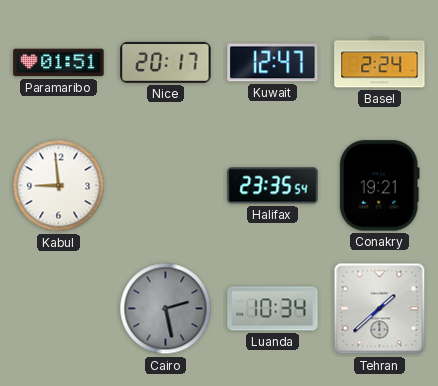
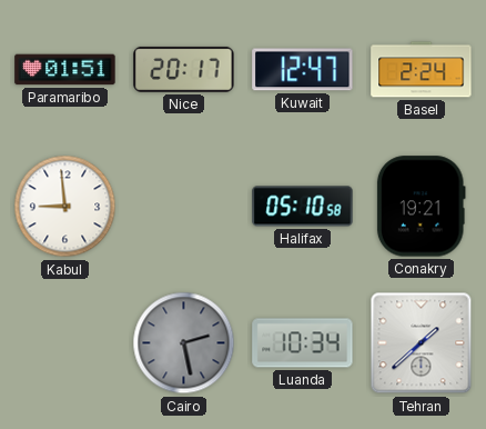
Halifax: 23:35 -> 05:10 (303, 207)
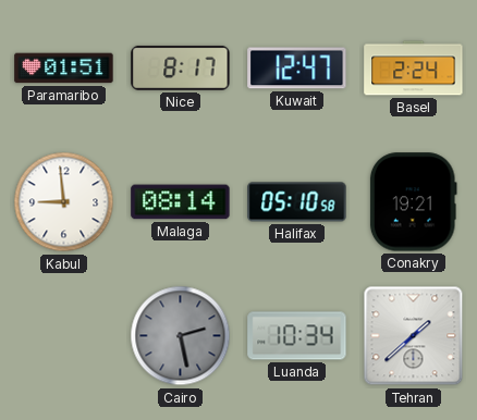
Nice: 20:17 -> 8:17 (181, 67)
Malaga: none -> 08:14 (181, 202)
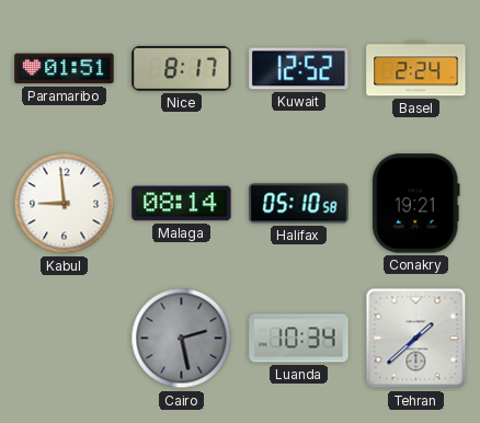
Kuwait: 12:47 -> 12:52 (299, 69)
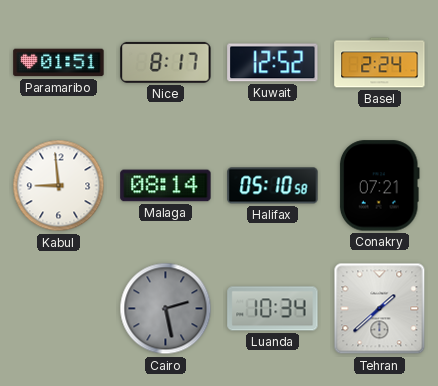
Conakry: 19:21 -> 07:21 (379, 186)
